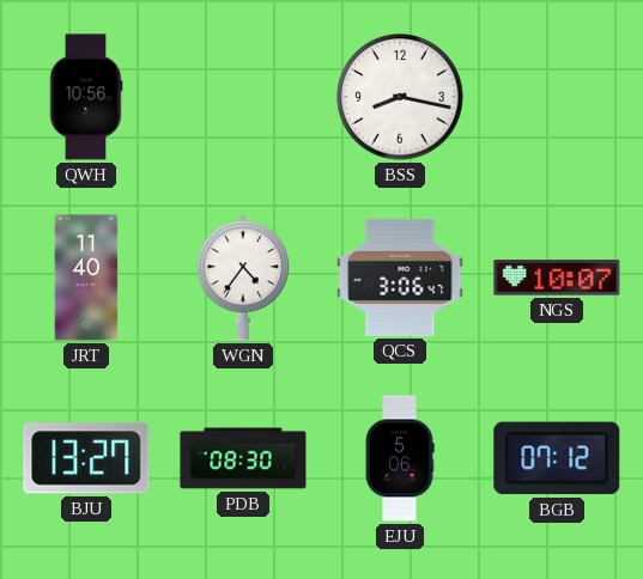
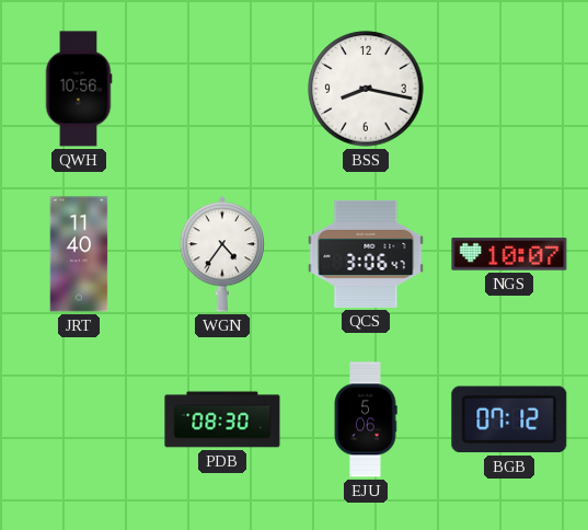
BJU: 13:27 -> none (86, 458)
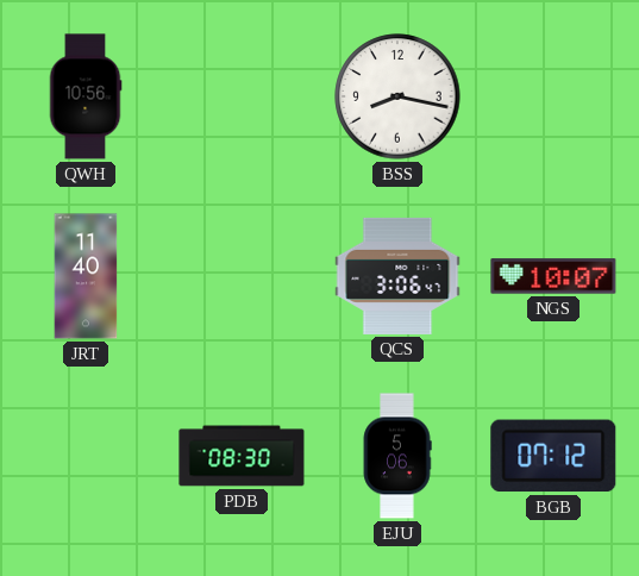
WGN: 4:36 -> none (221, 254)
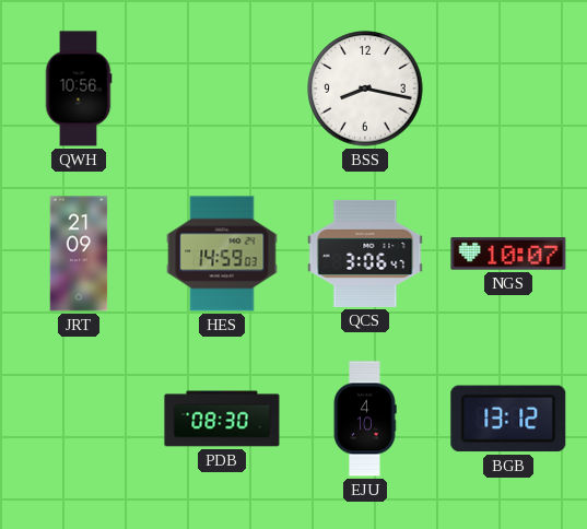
JRT: 11:40 -> 21:09 (79, 254)
HES: none -> 14:59 (222, 254)
EJU: 5:06 -> 4:10 (365, 419)
BGB: 07:12 -> 13:12 (508, 419)
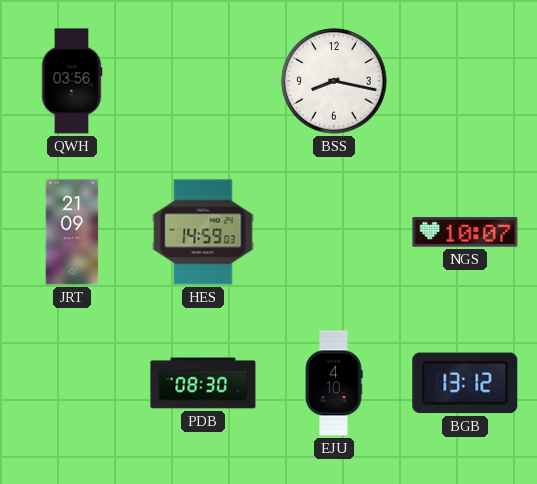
QWH: 10:56 -> 03:56 (72, 81)
QCS: 3:06 -> none (365, 254)
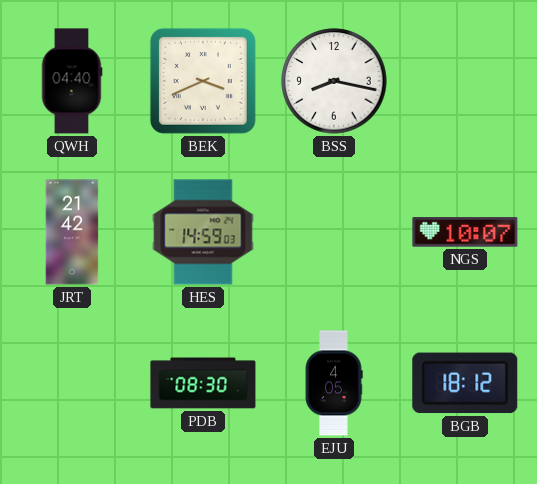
QWH: 03:56 -> 04:40 (72, 81)
BEK: none -> 3:41 (203, 81)
JRT: 21:09 -> 21:42 (72, 232)
EJU: 4:10 -> 4:05 (334, 383)
BGB: 13:12 -> 18:12 (465, 383)
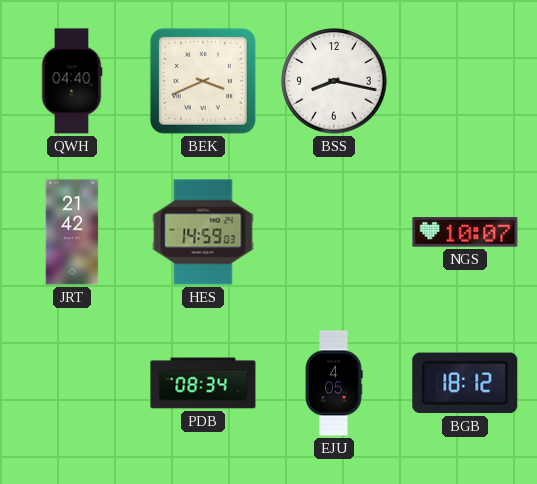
PDB: 08:30 -> 08:34 (203, 383)
